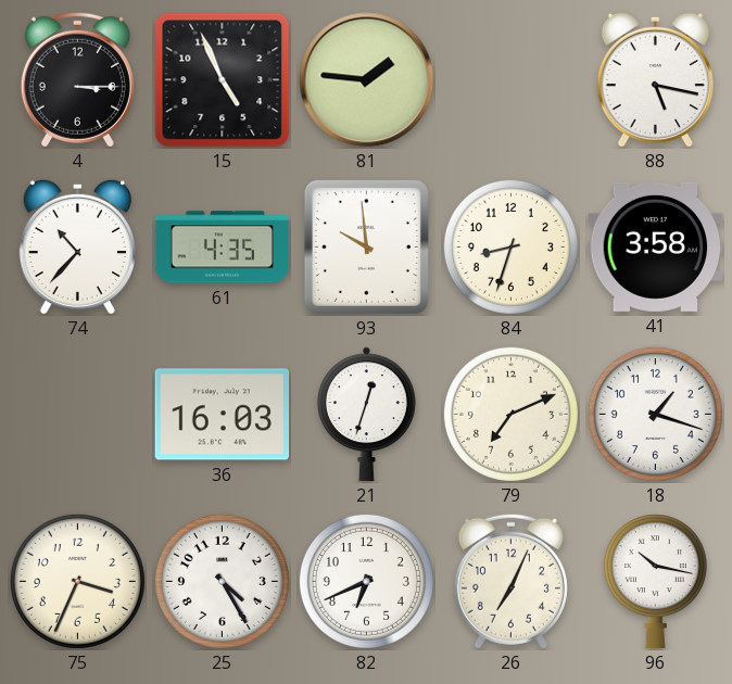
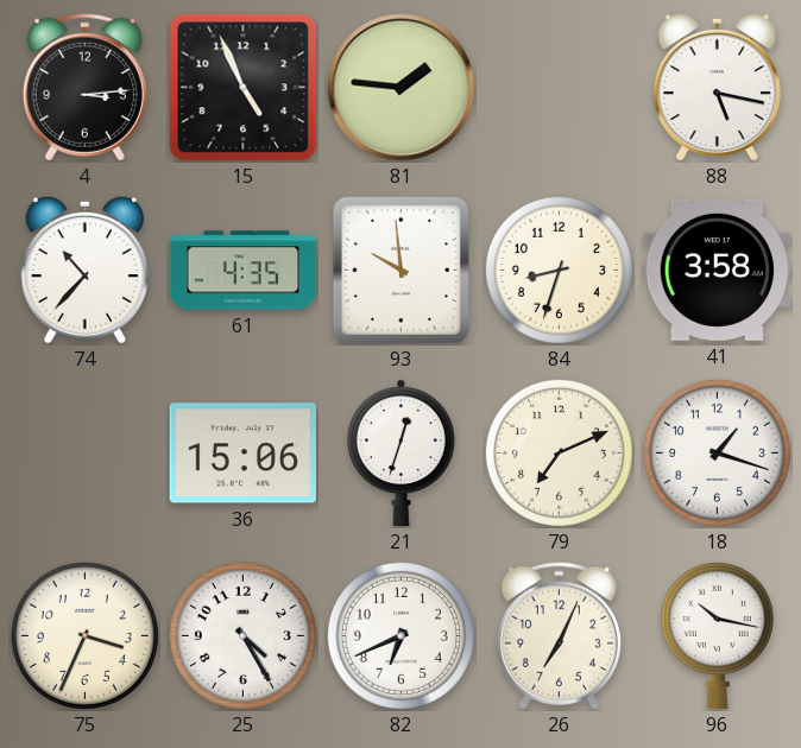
4: 3:15 -> 3:14 (84, 87)
36: 16:03 -> 15:06 (242, 454)
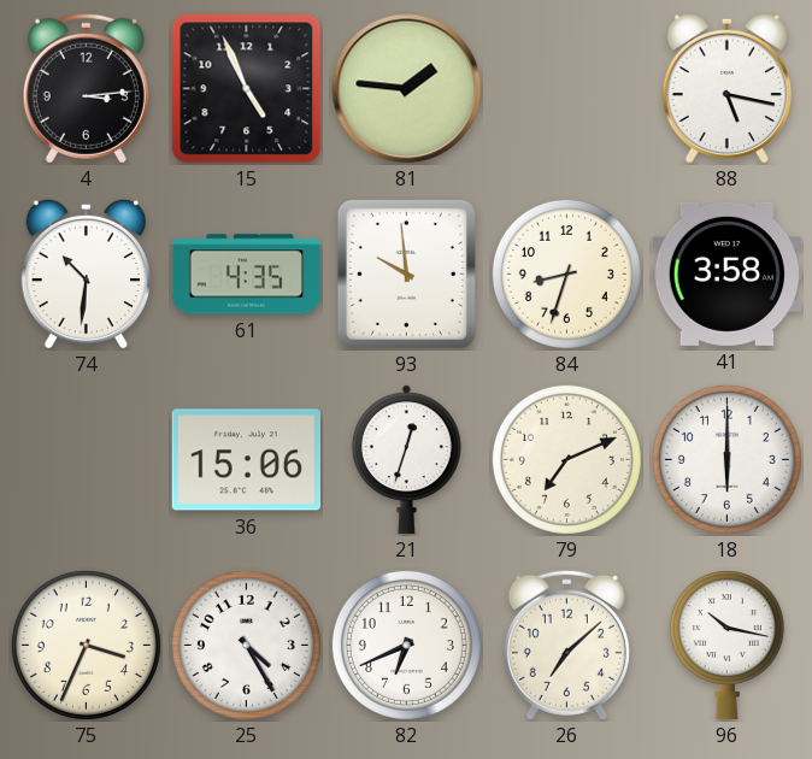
74: 10:37 -> 10:31 (86, 273)
18: 1:18 -> 6:00 (726, 459)
26: 7:04 -> 7:08 (566, 645)
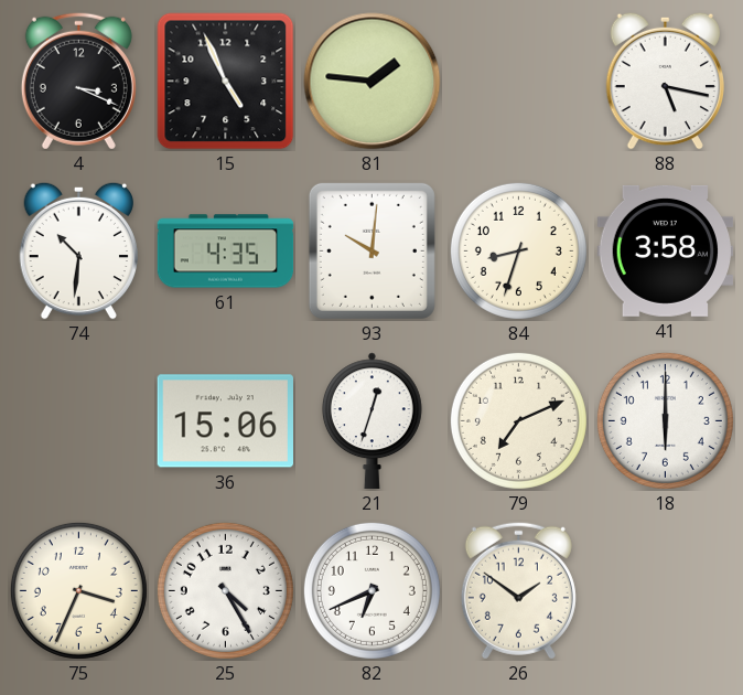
4: 3:14 -> 3:19 (78, 81)
93: 9:59 -> 10:01 (371, 250)
26: 7:08 -> 1:51 (518, 590)
96: 10:17 -> none (726, 646)
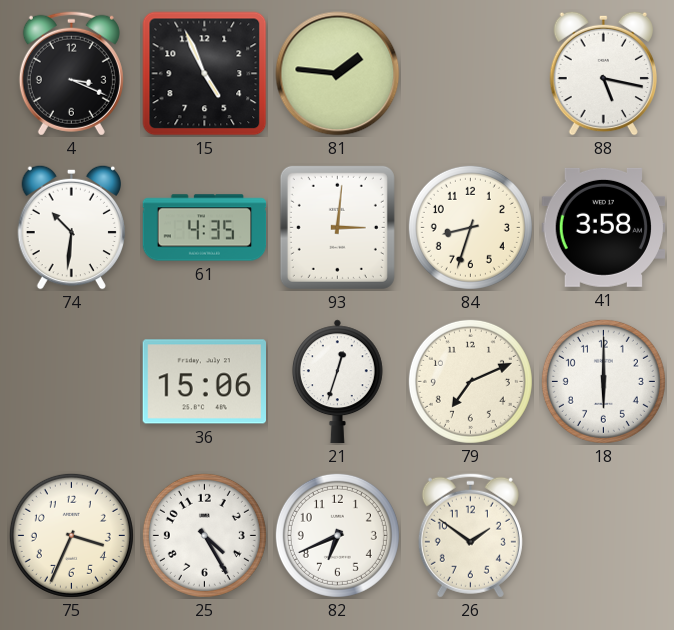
93: 10:01 -> 3:01 (337, 227)
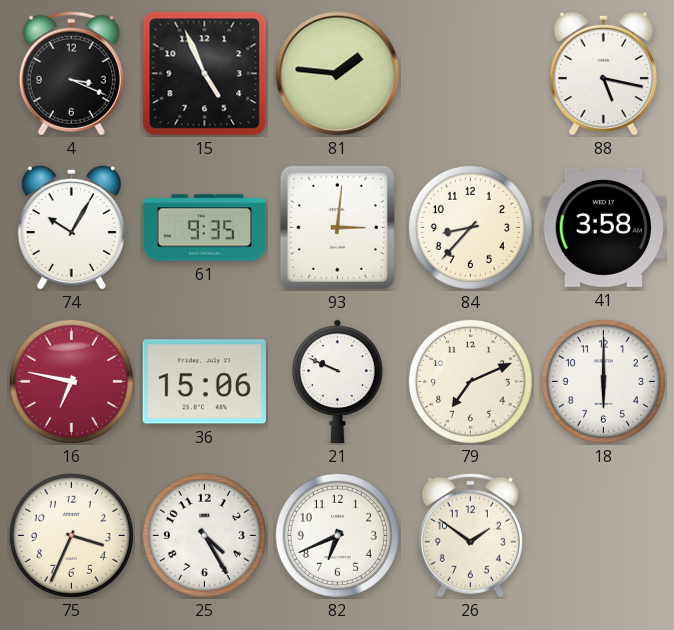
74: 10:31 -> 10:05 (71, 227)
61: 4:35 -> 9:35 (205, 228)
84: 8:33 -> 8:37 (470, 227)
16: none -> 6:47 (71, 381)
21: 12:33 -> 9:49 (337, 382)
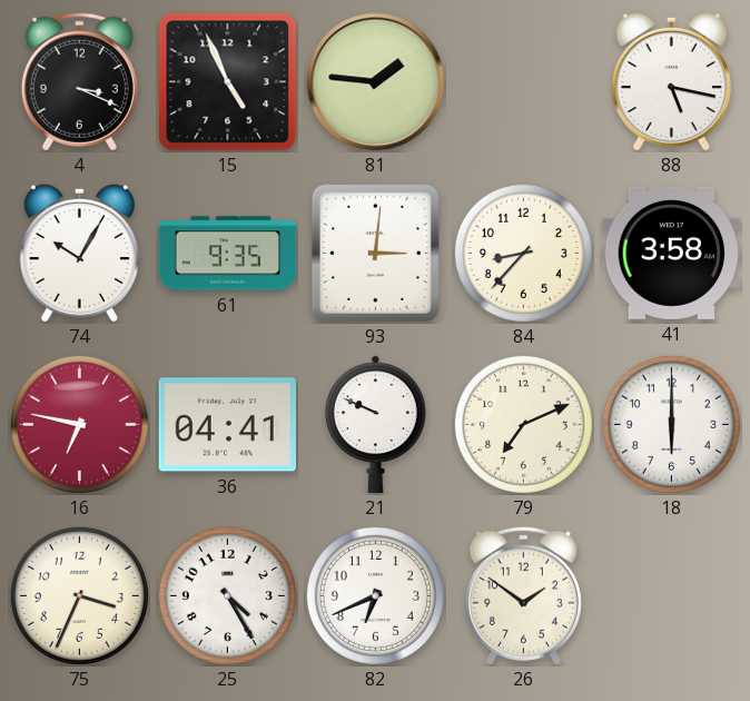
36: 15:06 -> 04:41 (227, 425)
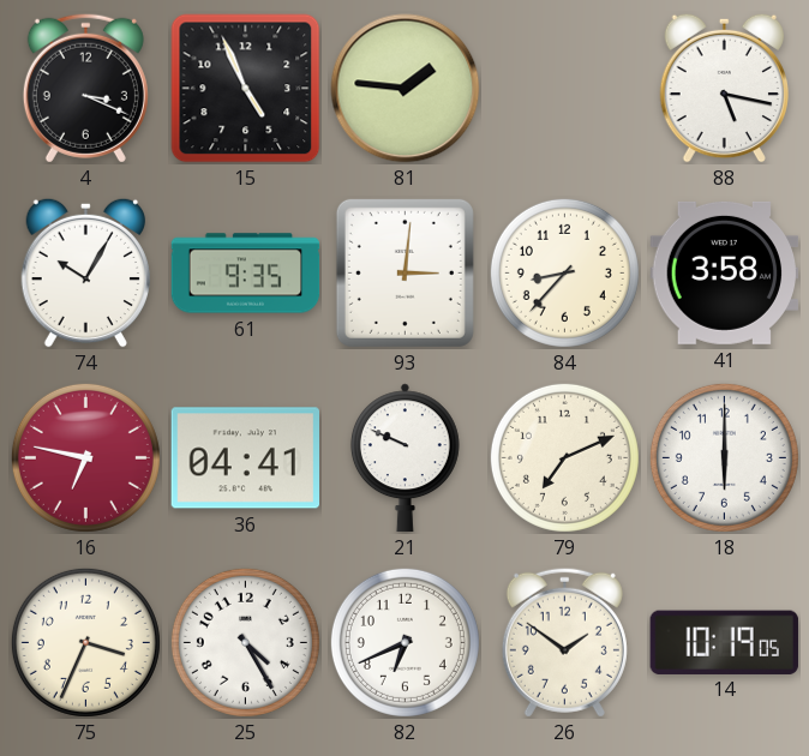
14: none -> 10:19 (724, 642)
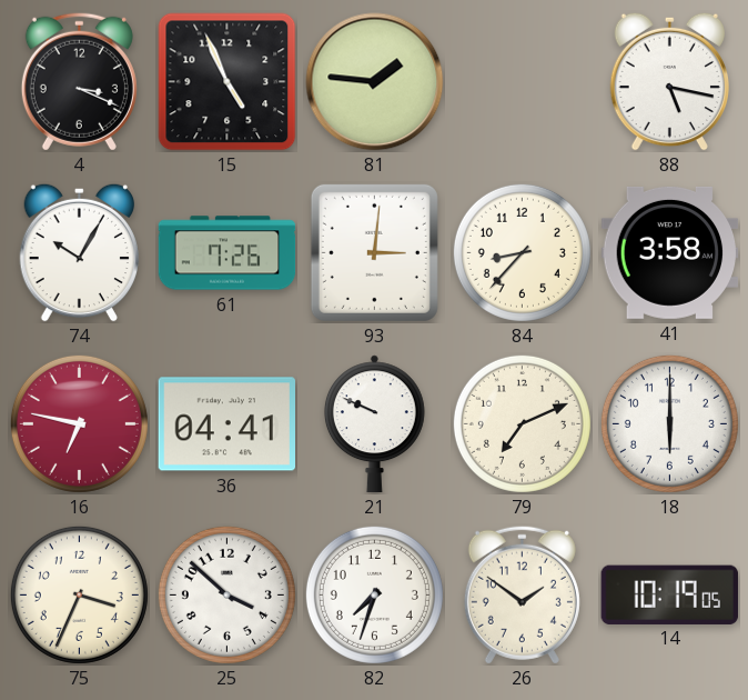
61: 9:35 -> 7:26 (228, 253)
25: 4:25 -> 3:52 (226, 594)
82: 6:41 -> 7:33 (374, 594)
